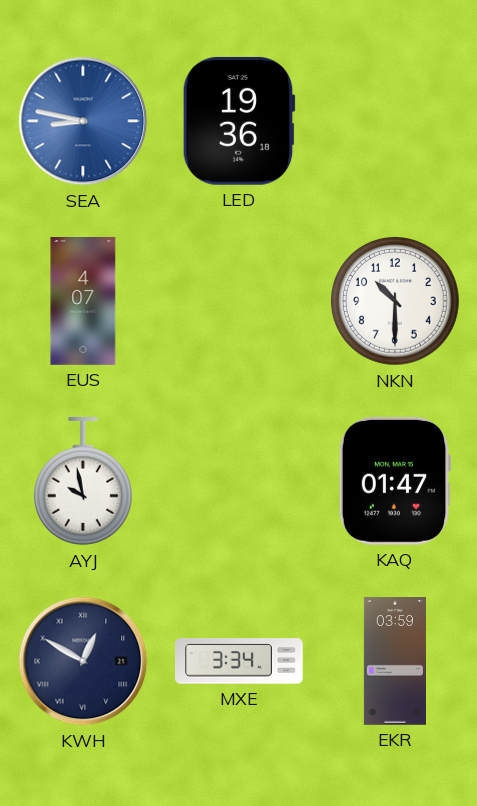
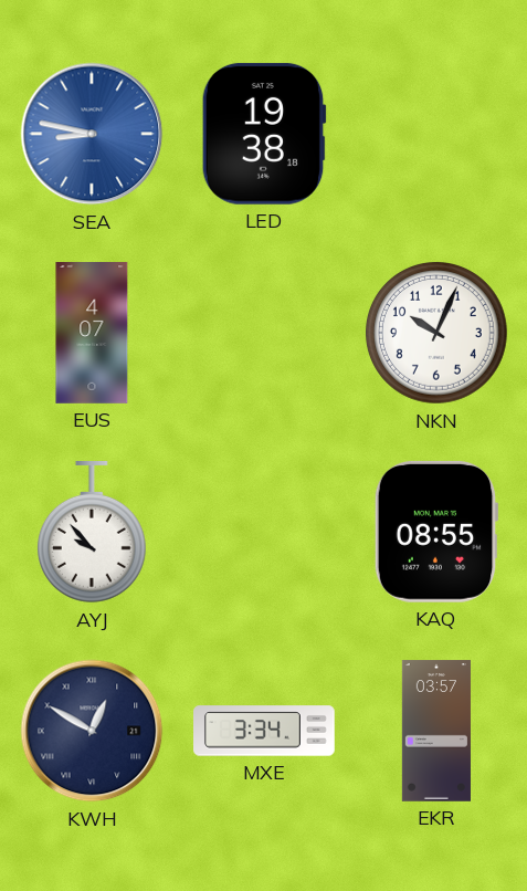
LED: 19:36 -> 19:38 (264, 134)
NKN: 10:30 -> 10:04 (438, 334)
AYJ: 9:58 -> 9:53 (92, 533)
KAQ: 01:47 -> 08:55 (436, 532)
EKR: 03:59 -> 03:57 (436, 731)
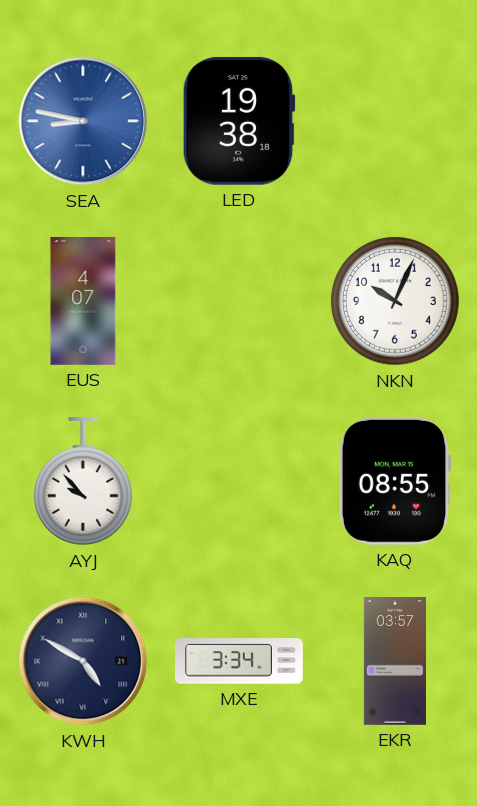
KWH: 12:50 -> 4:50 (83, 661)
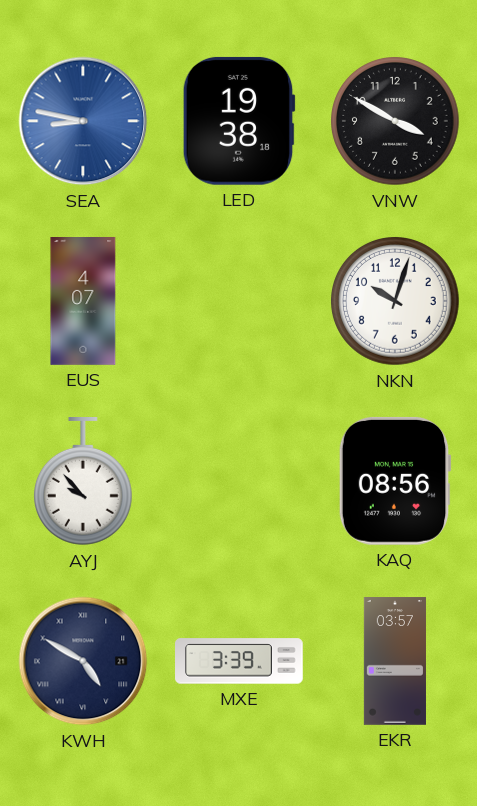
VNW: none -> 3:50 (396, 122)
NKN: 10:04 -> 10:03 (396, 302)
KAQ: 08:55 -> 08:56 (395, 481)
MXE: 3:34 -> 3:39 (240, 661)
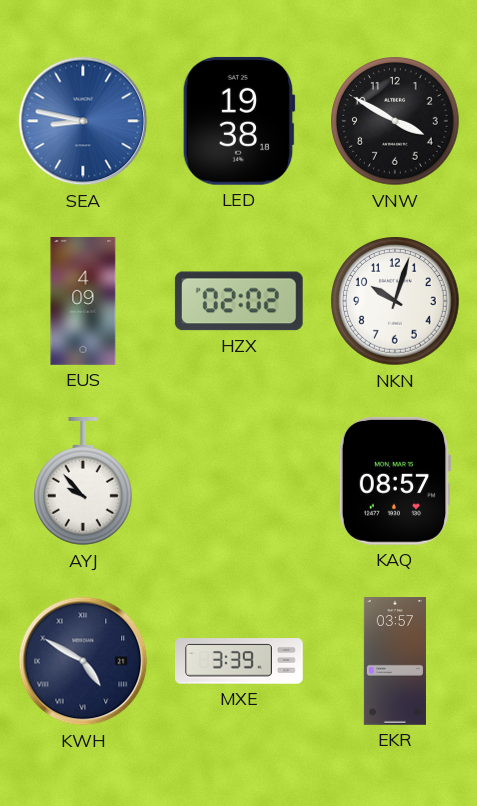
EUS: 4:07 -> 4:09 (83, 301)
HZX: none -> 02:02 (239, 301)
KAQ: 08:56 -> 08:57 (395, 481)
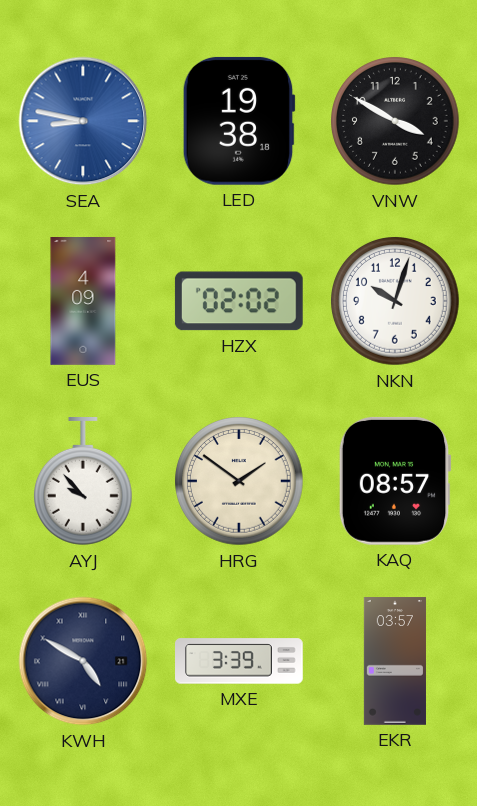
HRG: none -> 1:51 (240, 482)
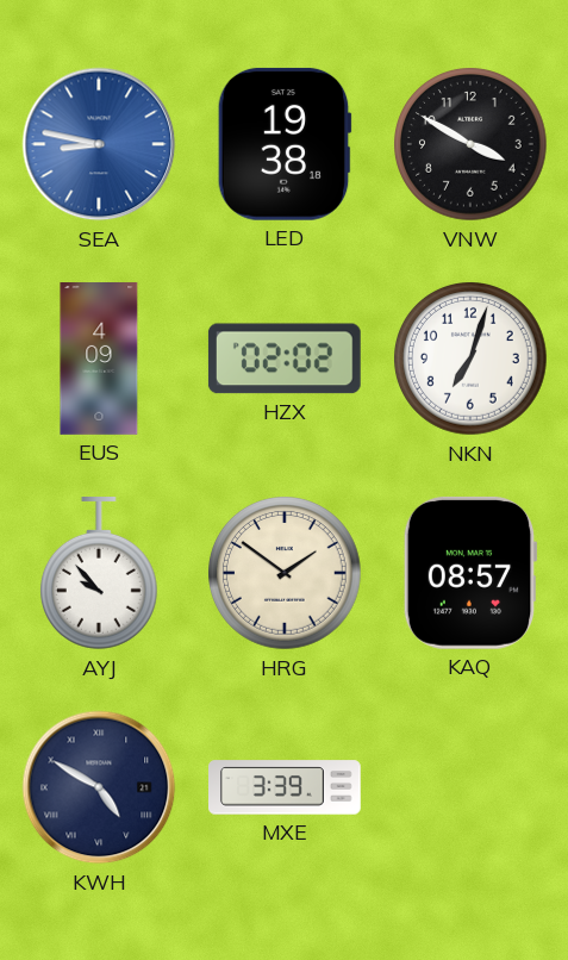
NKN: 10:03 -> 7:03 (472, 360)
EKR: 03:57 -> none (395, 661)
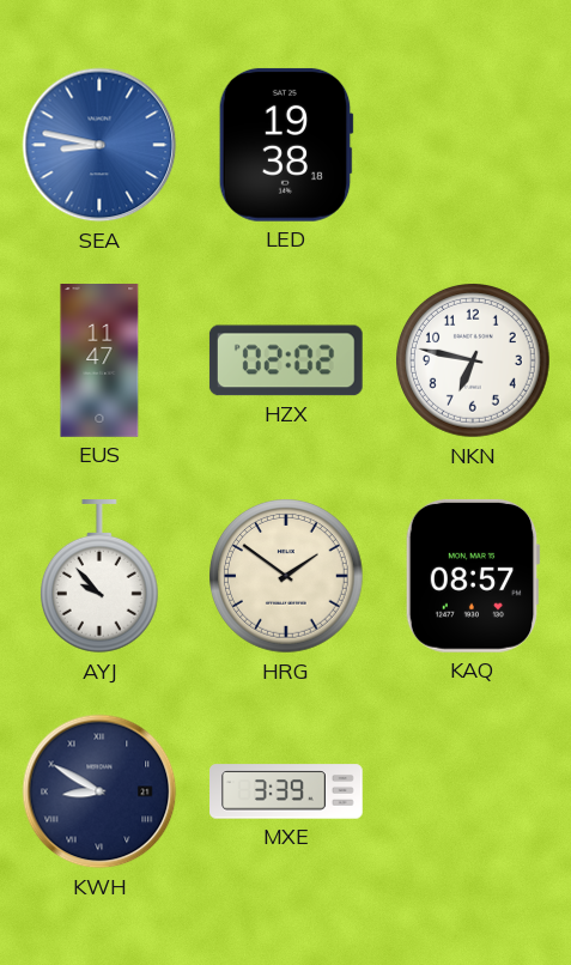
VNW: 3:50 -> none (472, 145)
EUS: 4:09 -> 11:47 (99, 360)
NKN: 7:03 -> 6:47 (474, 362)
KWH: 4:50 -> 8:50 (99, 791)
